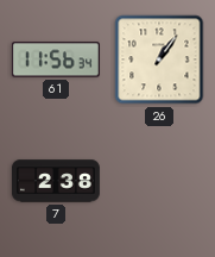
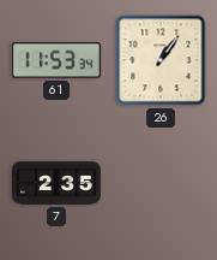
61: 11:56 -> 11:53 (56, 60)
7: 2:38 -> 2:35 (56, 183)
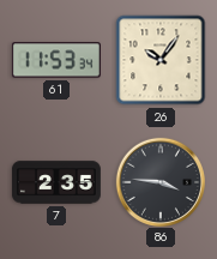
26: 1:06 -> 10:06 (161, 60)
86: none -> 3:46 (159, 181)
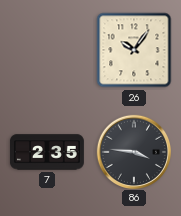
61: 11:53 -> none (56, 60)
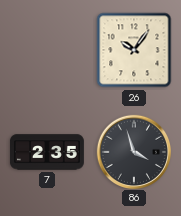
86: 3:46 -> 3:57 (133, 151)
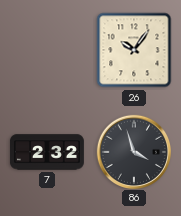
7: 2:35 -> 2:32 (47, 152)
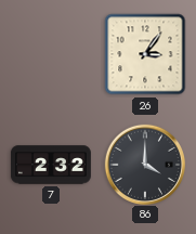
26: 10:06 -> 3:06 (145, 54)
86: 3:57 -> 4:00 (144, 164)
